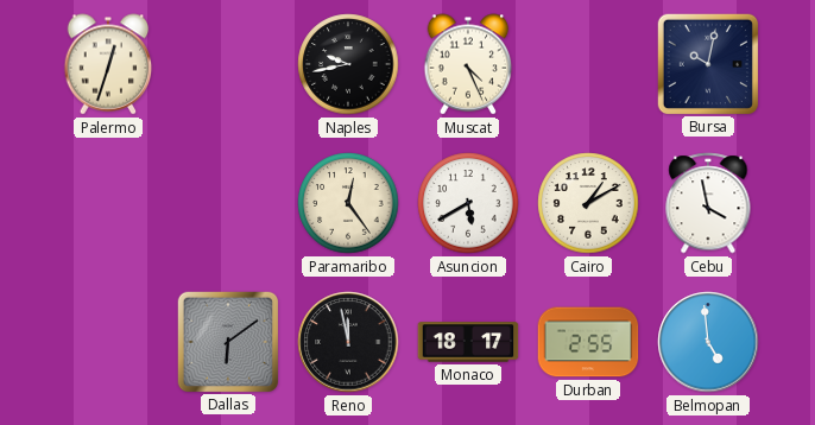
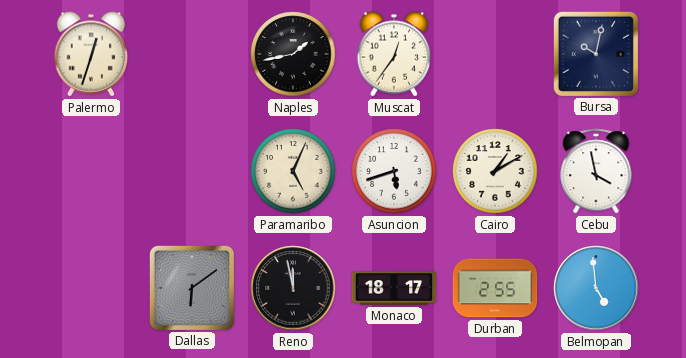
Naples: 9:43 -> 1:43 (293, 54)
Muscat: 4:26 -> 12:36 (394, 54)
Paramaribo: 12:24 -> 5:04 (293, 171)
Asuncion: 5:40 -> 5:42 (394, 171)
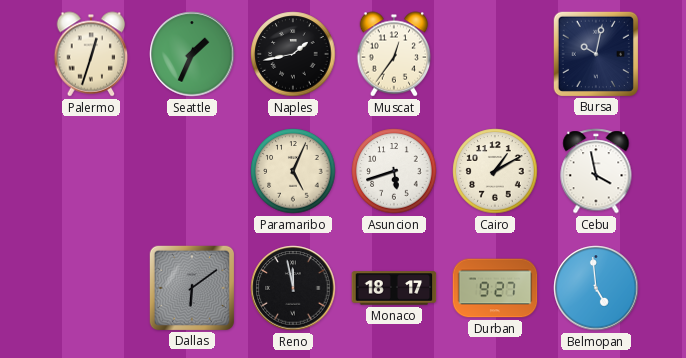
Seattle: none -> 1:34 (192, 54)
Durban: 2:55 -> 9:27 (495, 288)
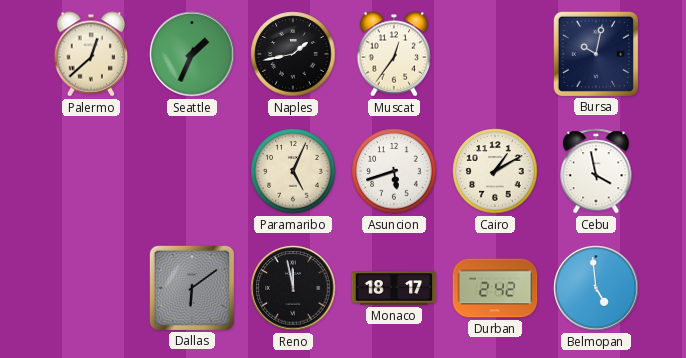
Palermo: 12:33 -> 12:38 (91, 54)
Durban: 9:27 -> 2:42 (495, 288)
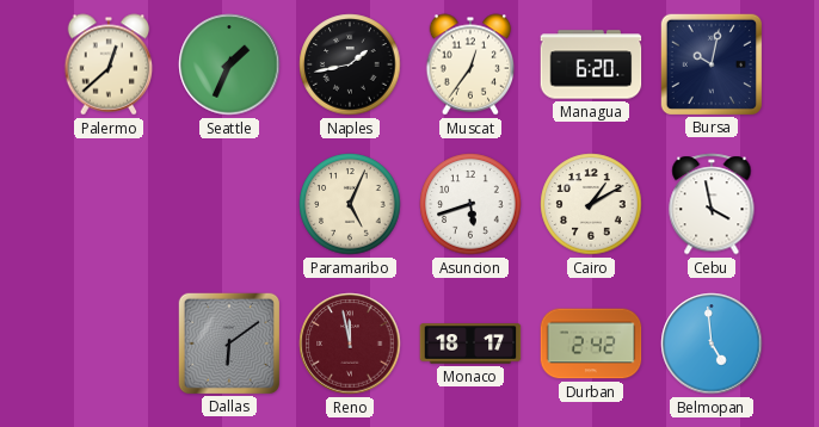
Managua: none -> 6:20 (591, 64)
Reno dial: black -> burgundy (350, 344)
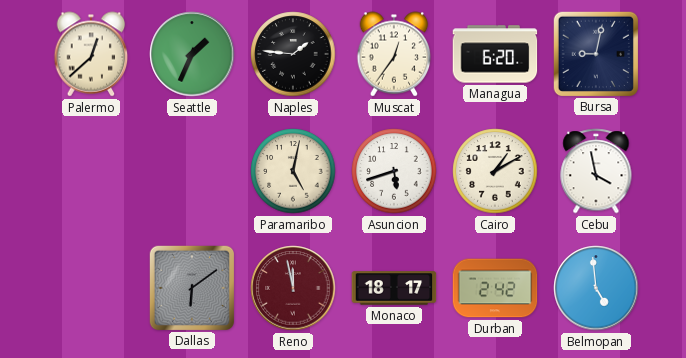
Naples: 1:43 -> 1:46 (293, 54)
Bursa: 10:02 -> 9:02 (595, 53)
Paramaribo: 5:04 -> 5:02 (293, 171)
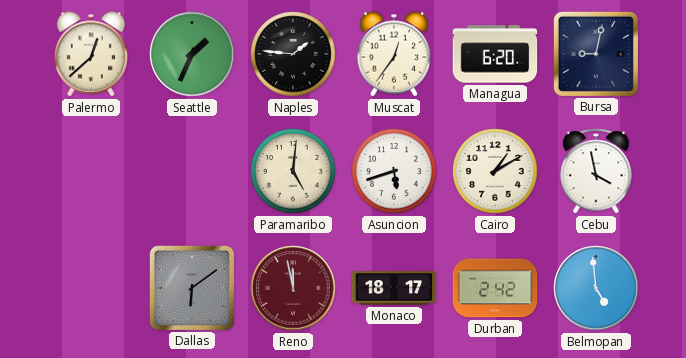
Paramaribo: 5:02 -> 5:01 (293, 171)
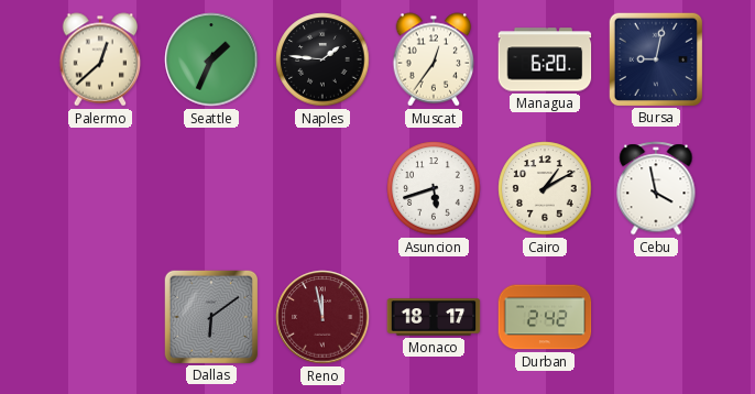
Paramaribo: 5:01 -> none (293, 171)
Belmopan: 4:59 -> none (596, 288)
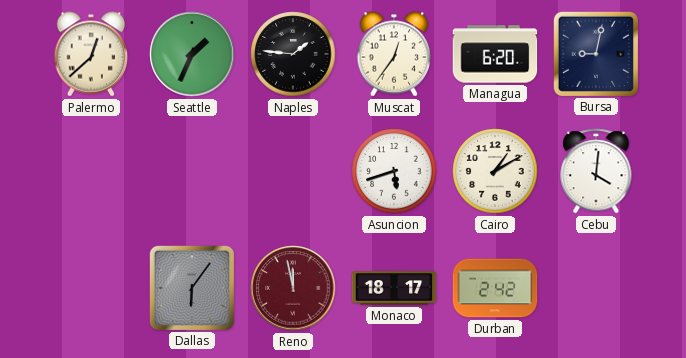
Cebu: 3:58 -> 4:01 (596, 171)
Dallas: 6:09 -> 6:06 (191, 287)
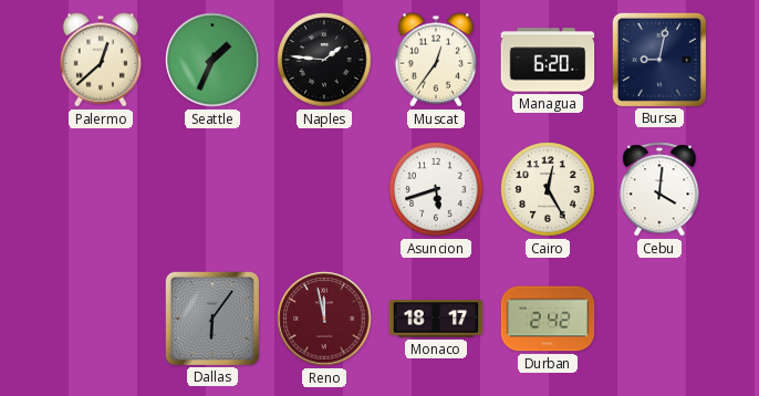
Cairo: 1:10 -> 12:25 (548, 189)
